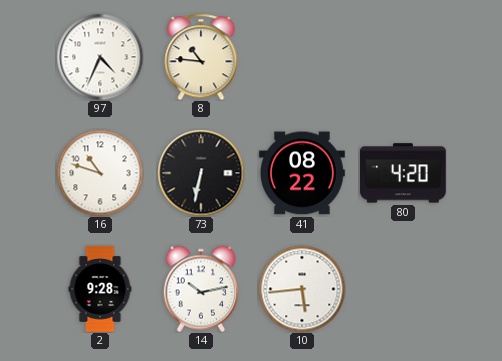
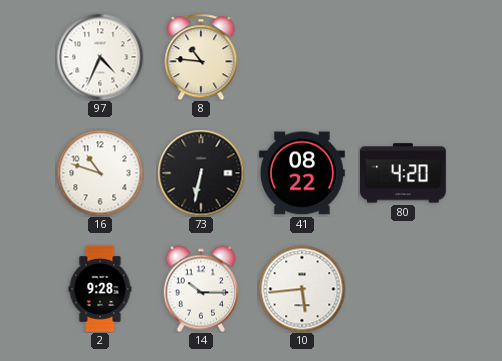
14: 10:13 -> 10:15 (200, 289)
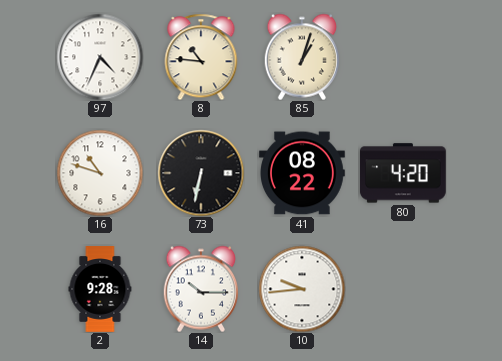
85: none -> 1:03 (301, 57)
10: 5:44 -> 9:44 (302, 289)
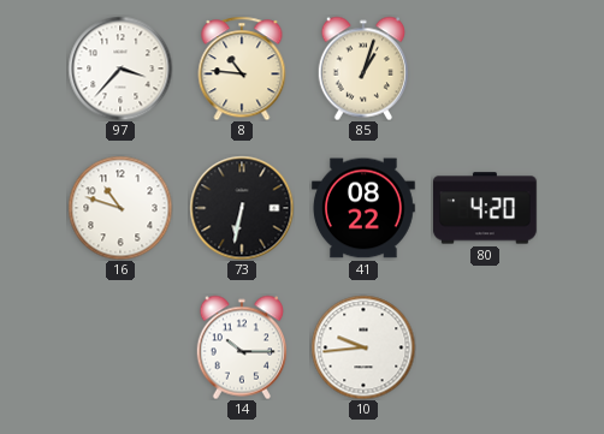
97: 4:34 -> 3:37 (120, 69)
2: 9:28 -> none (100, 289)
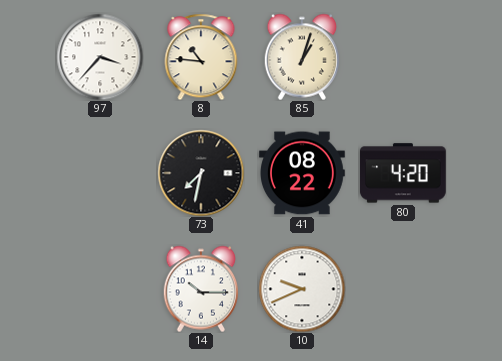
16: 10:48 -> none (120, 208)
73: 6:32 -> 7:32 (201, 173)
10: 9:44 -> 9:41 (302, 289)
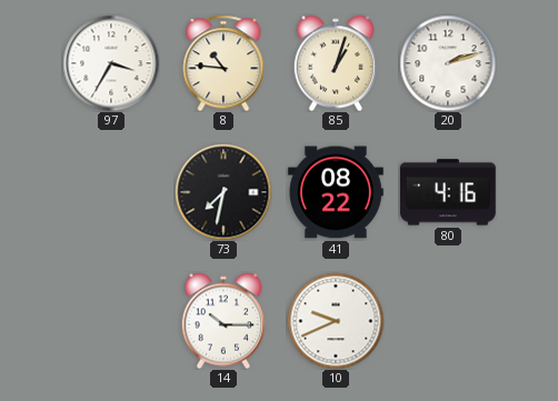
97: 3:37 -> 3:35 (111, 63)
20: none -> 2:12 (448, 63)
80: 4:20 -> 4:16 (448, 192)
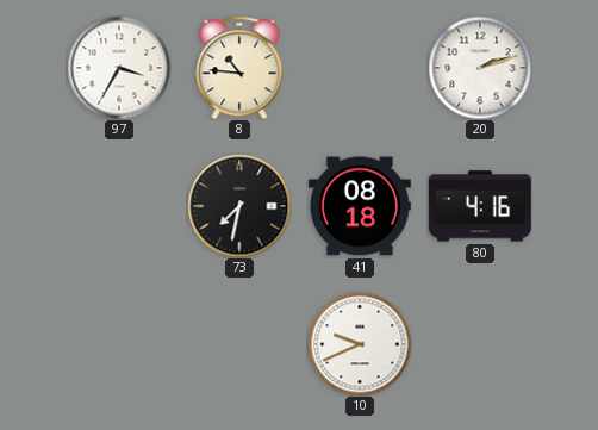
85: 1:03 -> none (335, 63)
41: 08:22 -> 08:18 (361, 206)
14: 10:15 -> none (222, 321)
